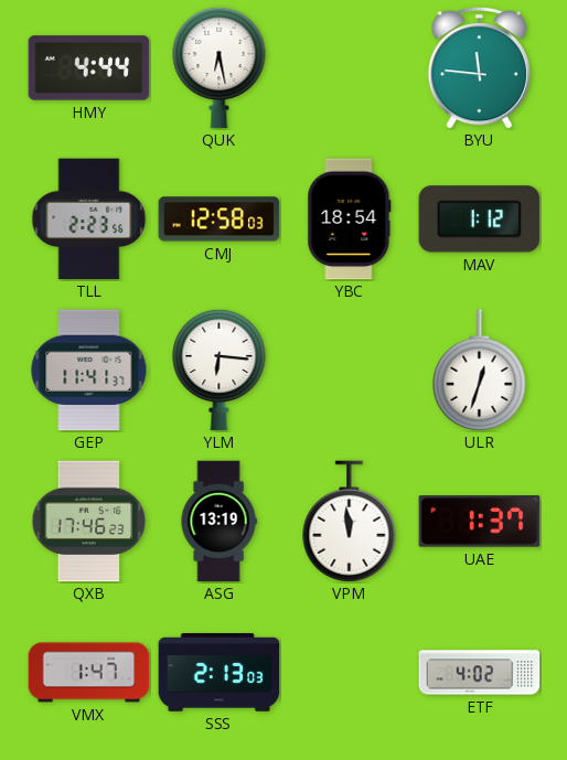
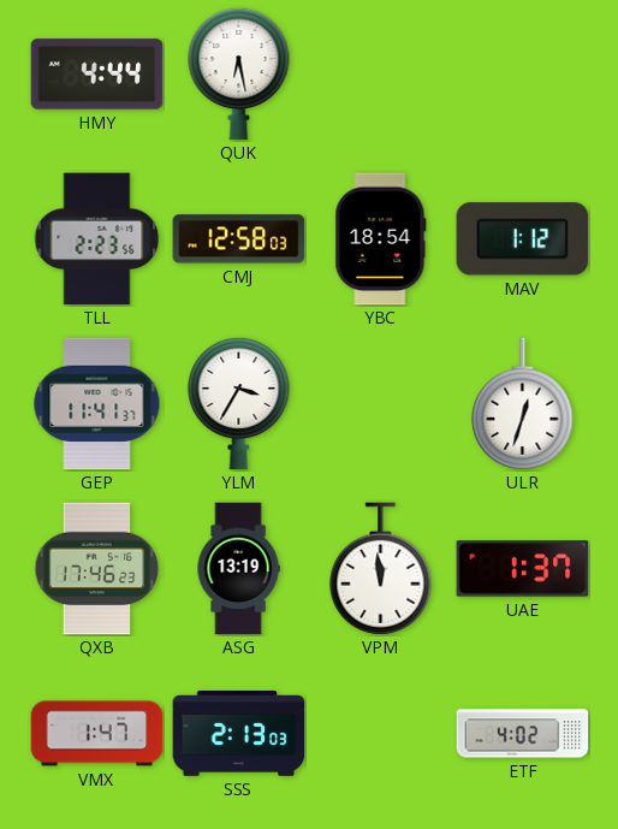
BYU: 11:46 -> none (480, 67)
YLM: 6:16 -> 3:35 (239, 403)
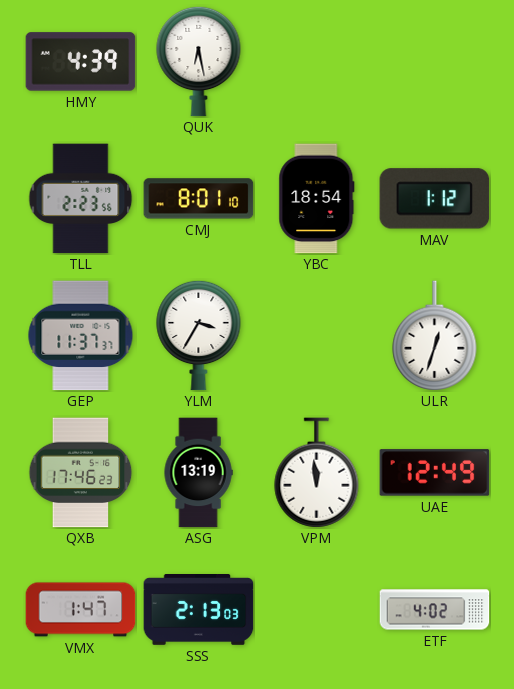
HMY: 4:44 -> 4:39 (81, 62)
CMJ: 12:58 -> 8:01 (199, 199)
GEP: 11:41 -> 11:37 (81, 336)
UAE: 1:37 -> 12:49 (435, 473)
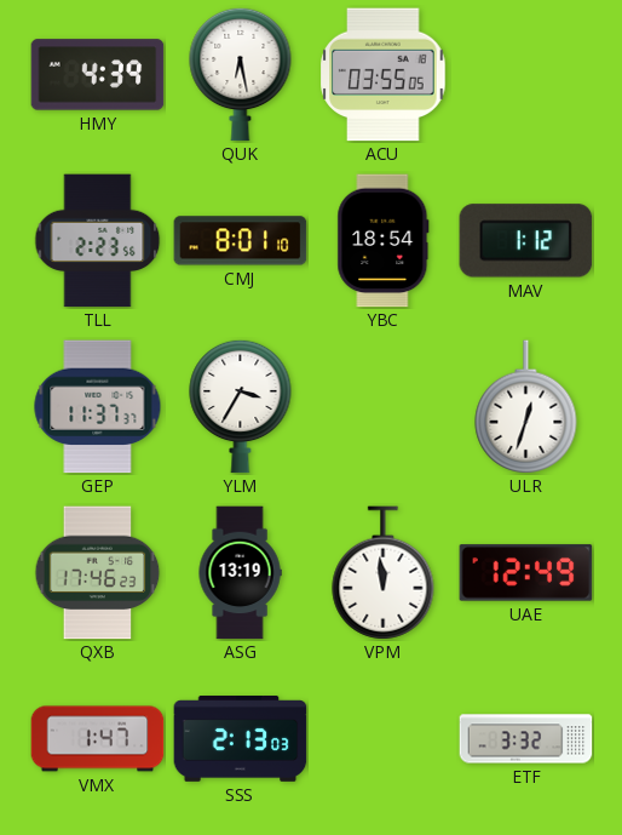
ACU: none -> 03:55 (384, 75)
ETF: 4:02 -> 3:32 (526, 739)
